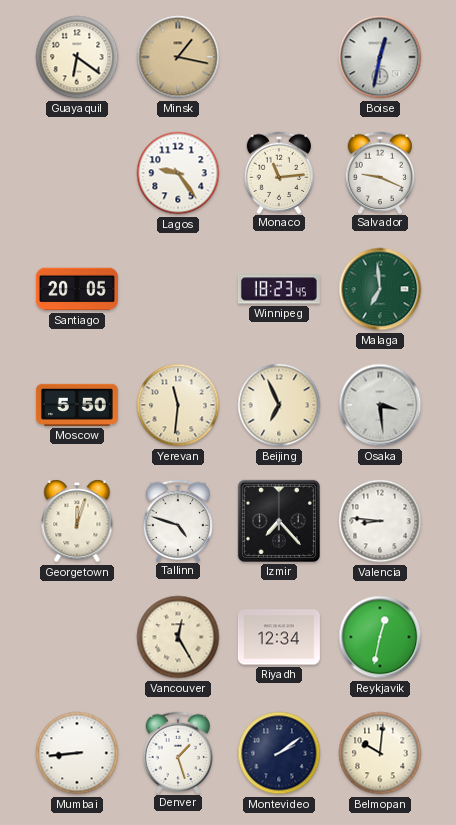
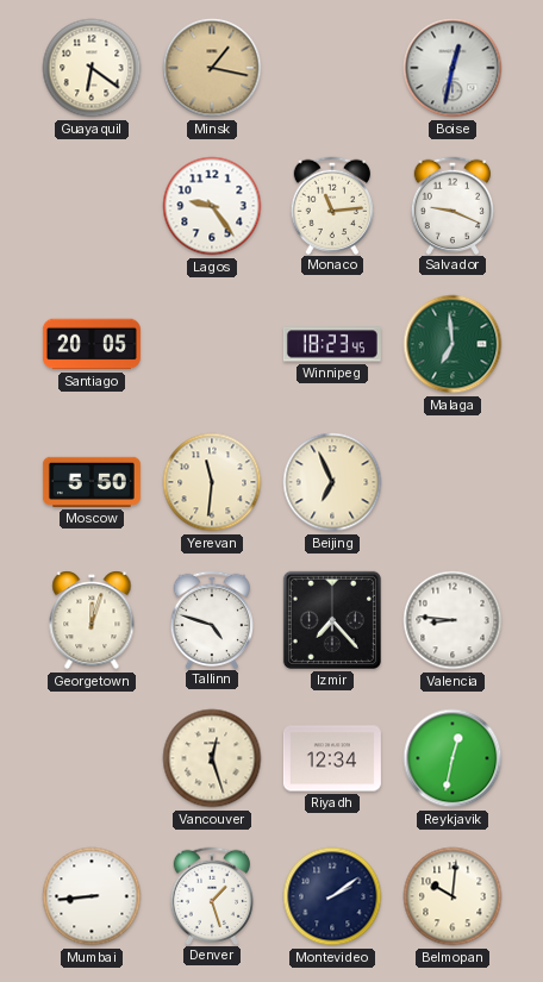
Osaka: 3:29 -> none (380, 405)
Vancouver: 12:25 -> 12:27 (212, 758)
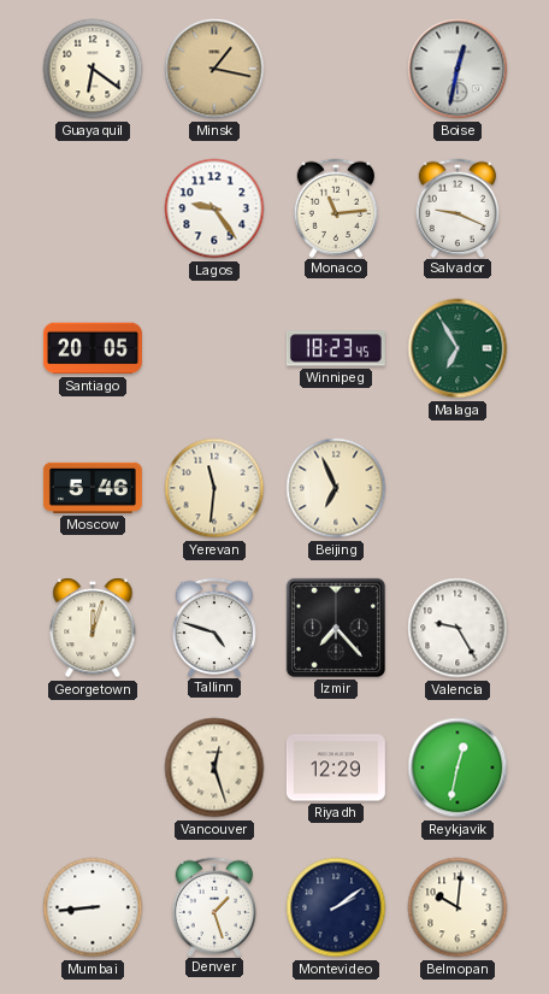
Malaga: 6:59 -> 6:55 (457, 348)
Moscow: 5:50 -> 5:46 (93, 488)
Valencia: 8:46 -> 9:25 (457, 628)
Riyadh: 12:34 -> 12:29 (336, 767)
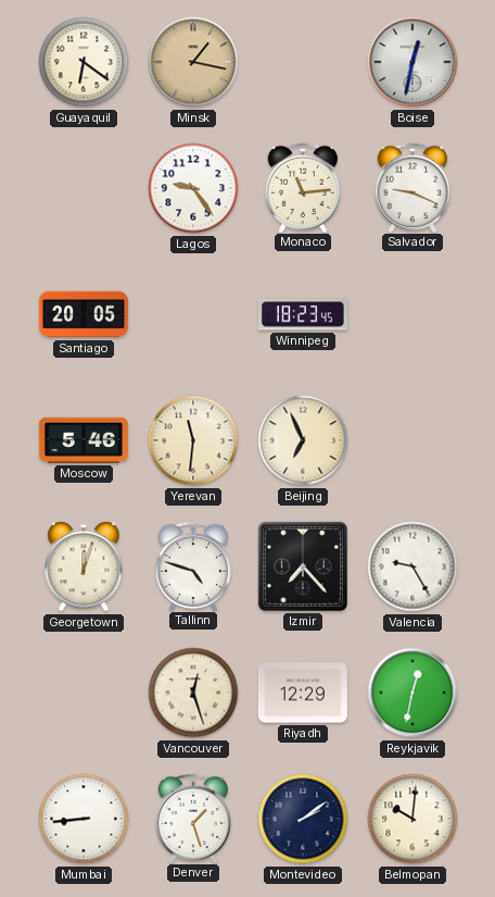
Malaga: 6:55 -> none (457, 348)
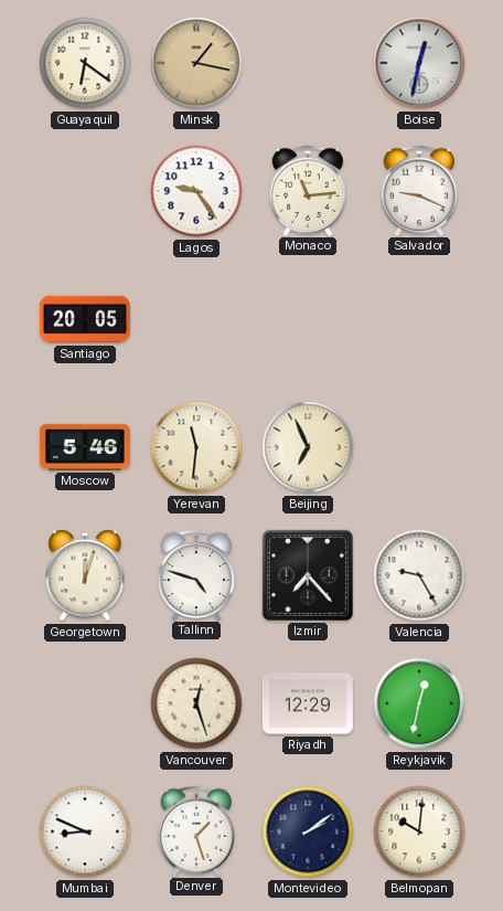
Winnipeg: 18:23 -> none (303, 314)
Mumbai: 8:44 -> 8:49 (85, 831)
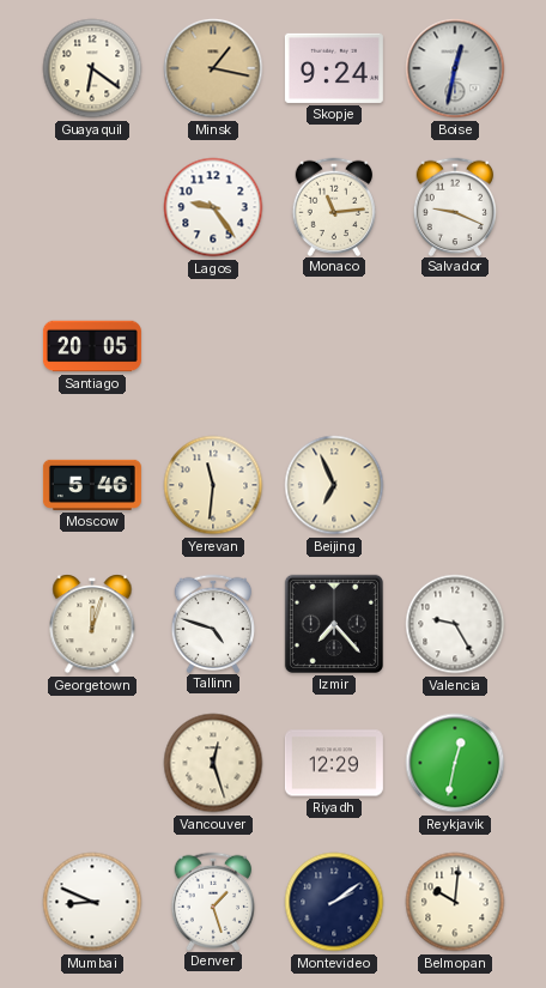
Skopje: none -> 9:24 (334, 68)
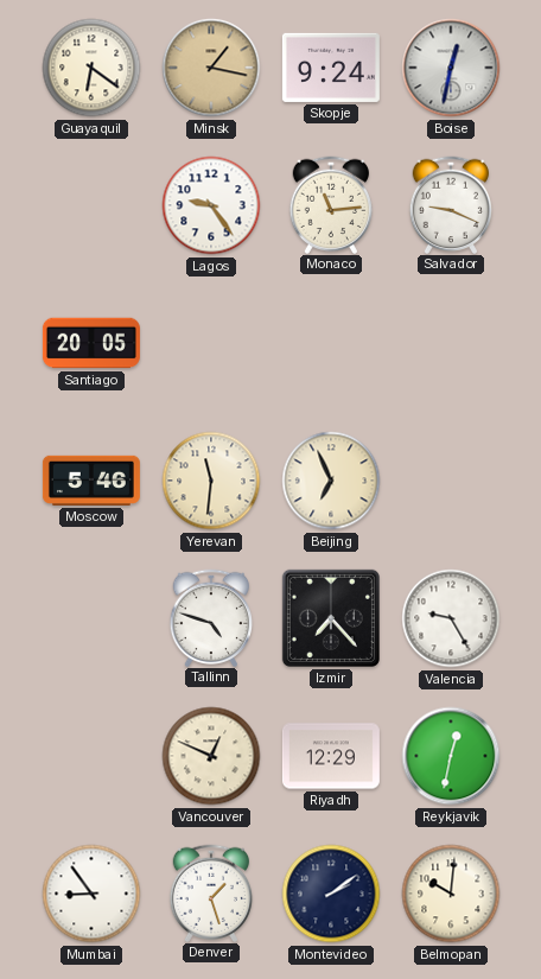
Georgetown: 12:03 -> none (92, 624)
Vancouver: 12:27 -> 12:49 (211, 756)
Mumbai: 8:49 -> 8:54 (91, 894)
